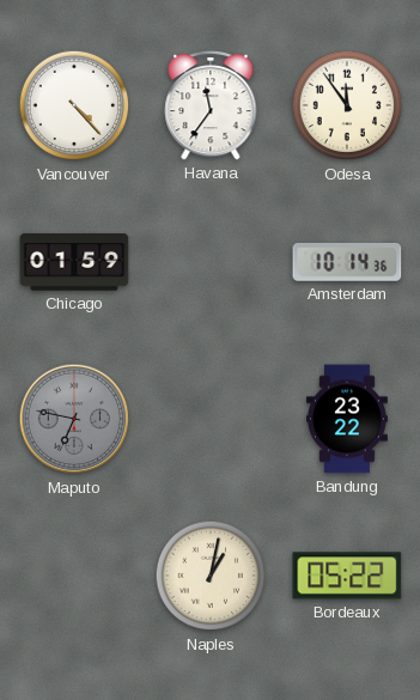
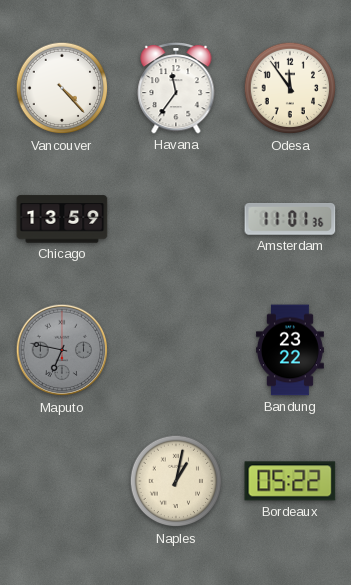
Chicago: 01:59 -> 13:59 (62, 219)
Amsterdam: 10:14 -> 11:01 (290, 219)
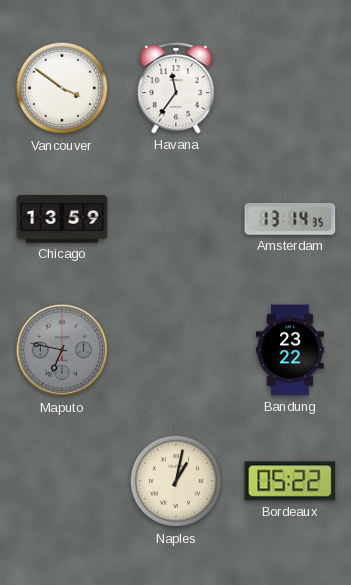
Vancouver: 4:23 -> 3:51 (62, 88)
Odesa: 11:54 -> none (290, 88)
Amsterdam: 11:01 -> 13:14 (290, 219)
